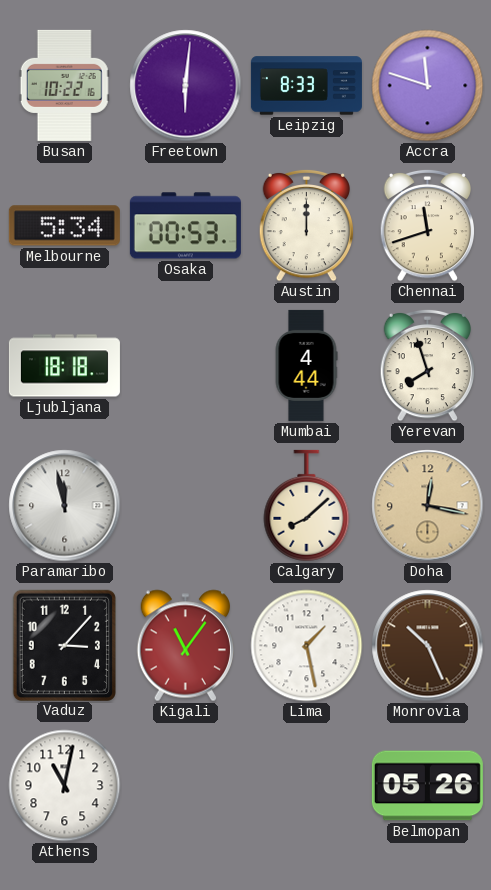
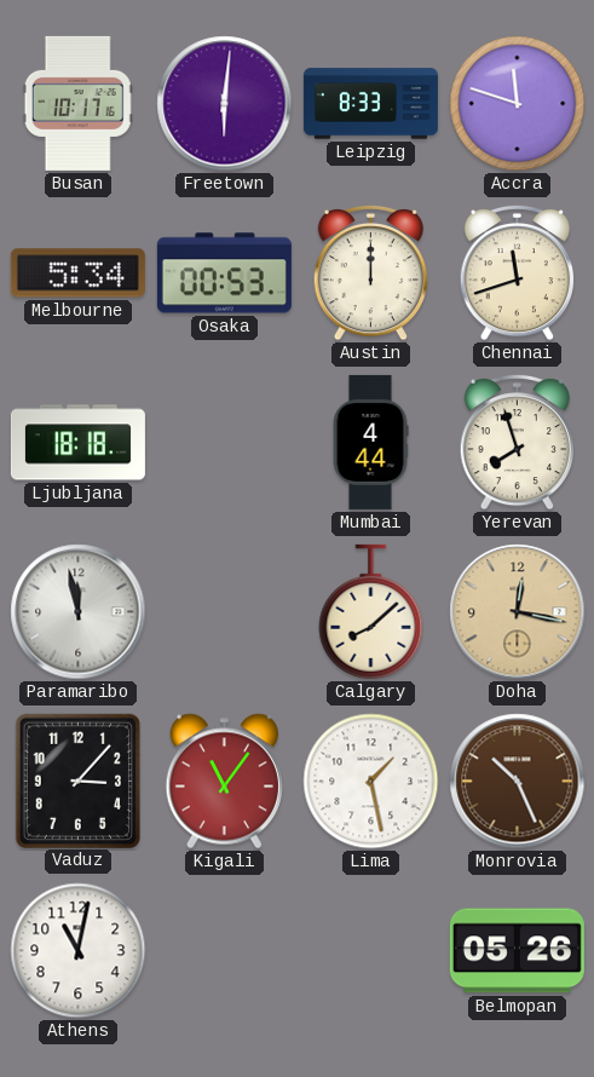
Busan: 10:22 -> 10:17 (77, 103)
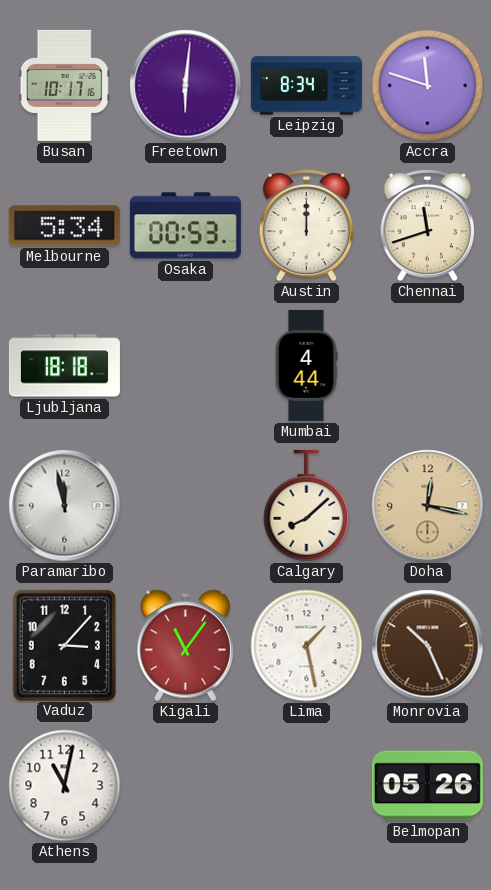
Leipzig: 8:33 -> 8:34 (306, 86)
Yerevan: 7:57 -> none (517, 442)
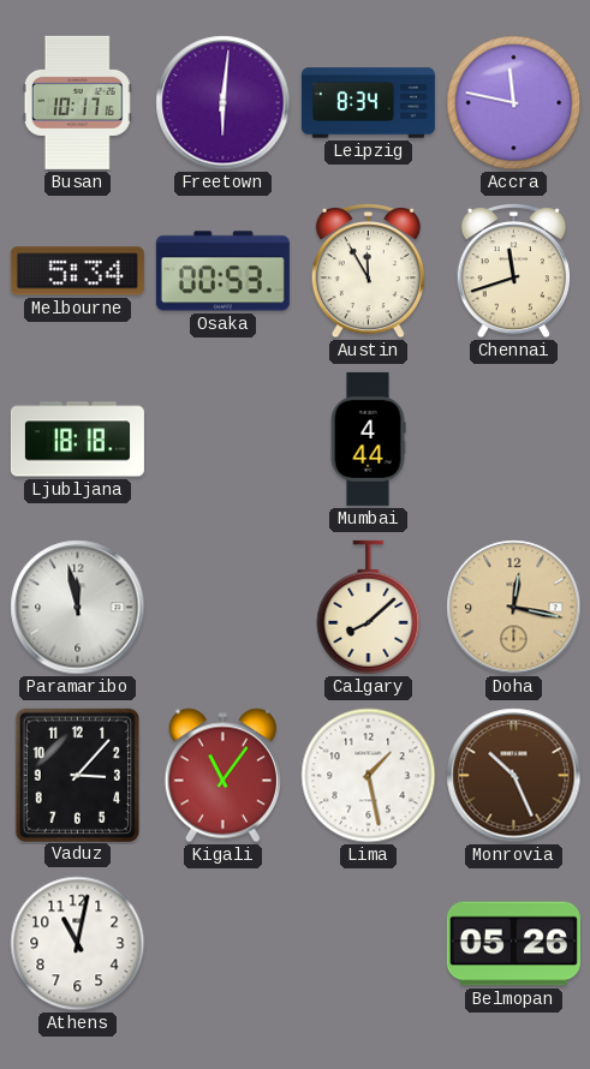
Accra: 11:48 -> 11:47 (514, 103)
Austin: 12:00 -> 11:55 (368, 270)
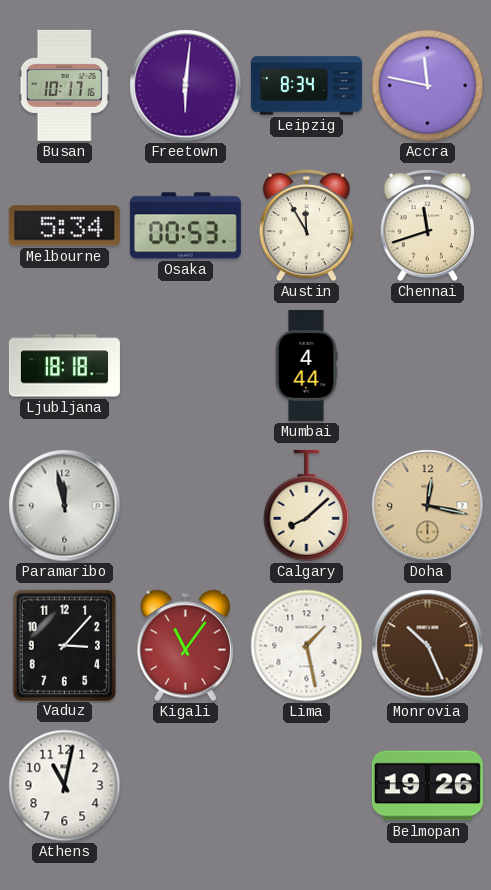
Belmopan: 05:26 -> 19:26 (427, 786)
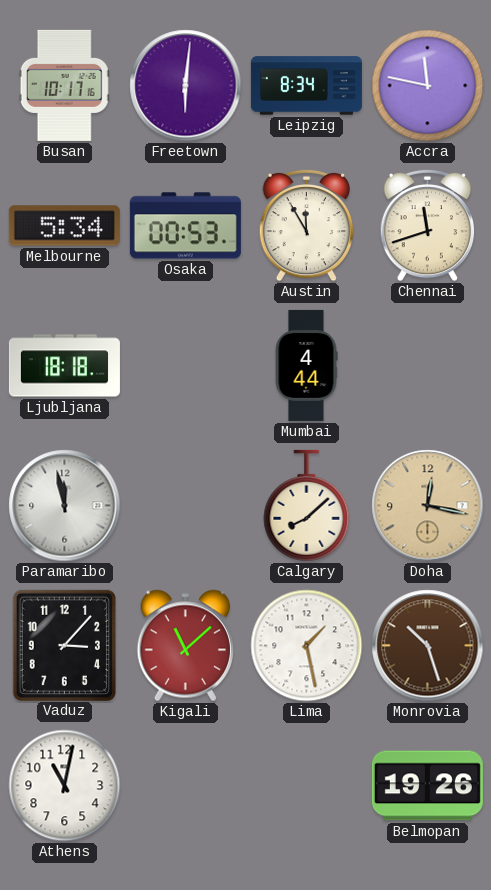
Kigali: 11:06 -> 11:08 (185, 646)
Monrovia: 10:26 -> 10:27 (428, 646)
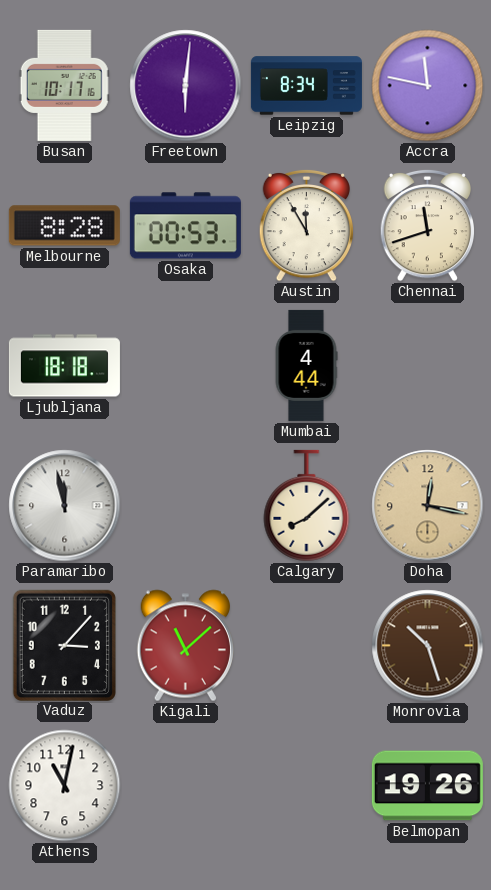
Melbourne: 5:34 -> 8:28 (64, 226)
Lima: 1:28 -> none (307, 646)
